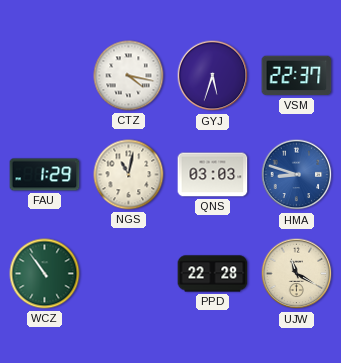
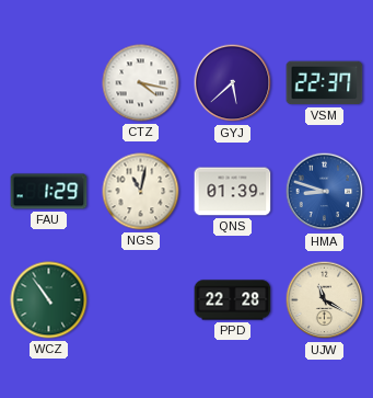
GYJ: 5:33 -> 5:38 (233, 83)
QNS: 03:03 -> 01:39 (233, 192)
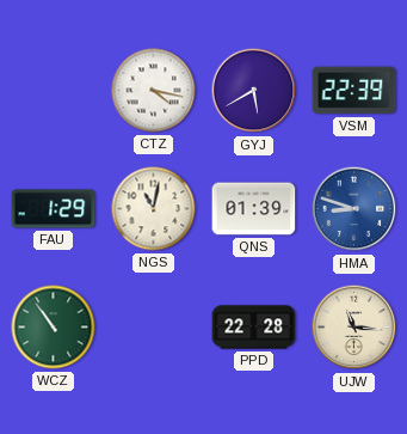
GYJ: 5:38 -> 5:40 (254, 91)
VSM: 22:37 -> 22:39 (354, 91)
UJW: 11:20 -> 11:16 (354, 328)
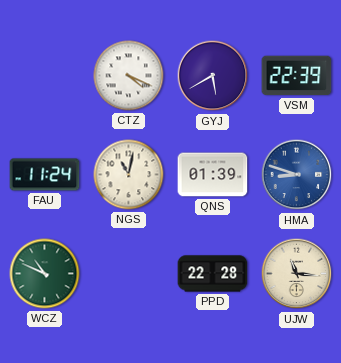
CTZ: 4:17 -> 4:19 (129, 76)
FAU: 1:29 -> 11:24 (45, 175)
WCZ: 10:54 -> 10:49 (45, 274)
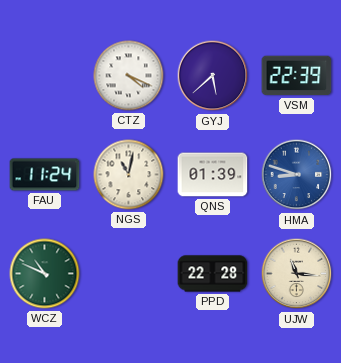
GYJ: 5:40 -> 5:38 (213, 76)
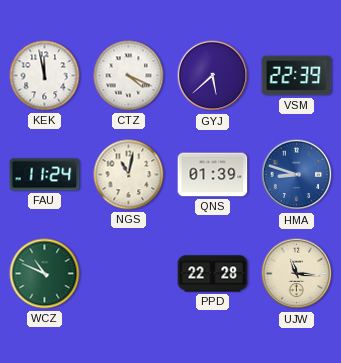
KEK: none -> 11:58 (45, 76)
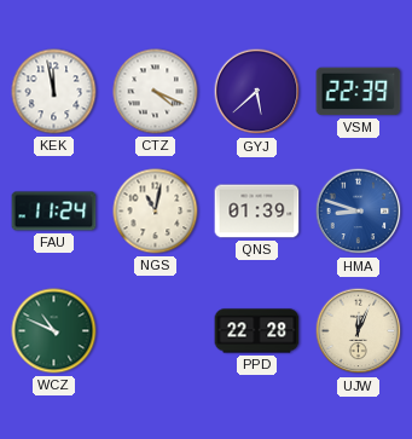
UJW: 11:16 -> 12:04 (359, 331)
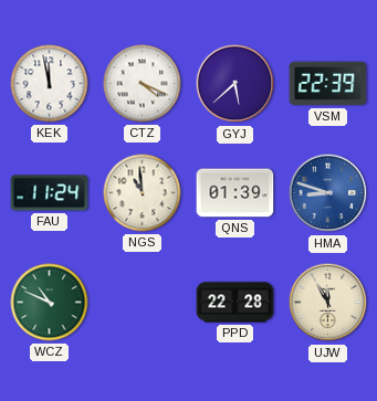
NGS: 11:02 -> 10:59 (143, 193)
UJW: 12:04 -> 11:55 (328, 303)
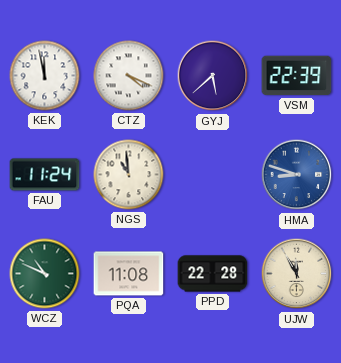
QNS: 01:39 -> none (235, 193)
PQA: none -> 11:08 (129, 274)
